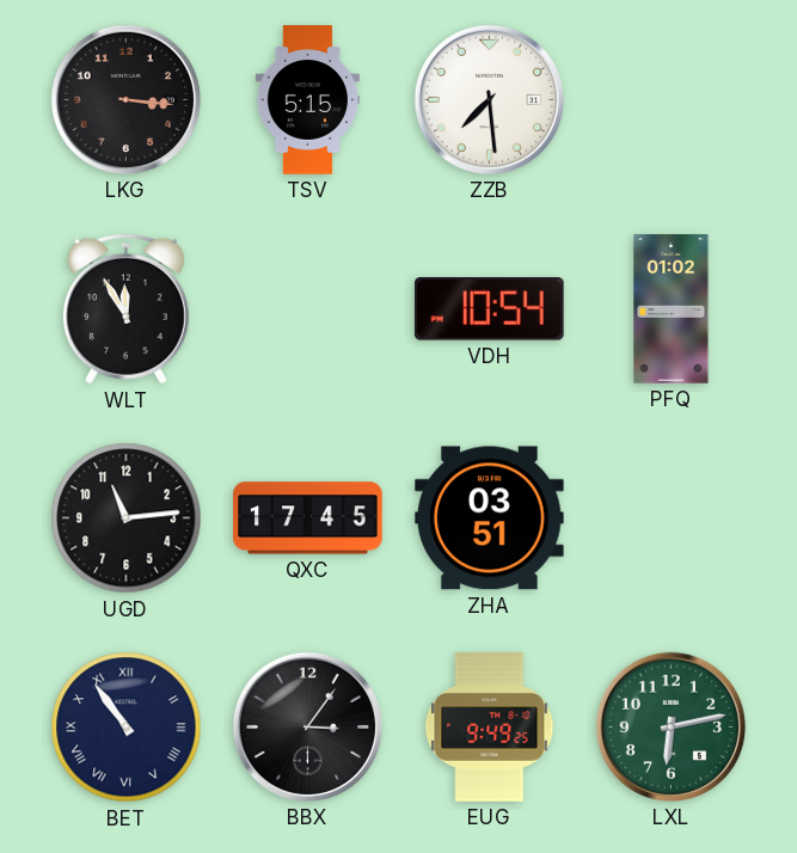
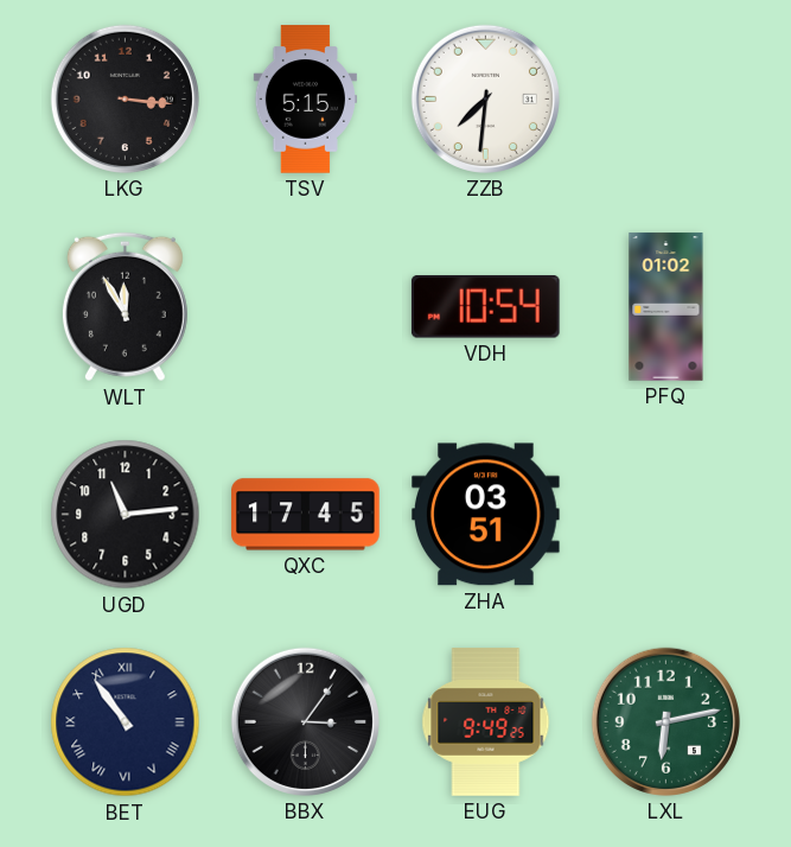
ZZB: 7:29 -> 7:31 (485, 98)
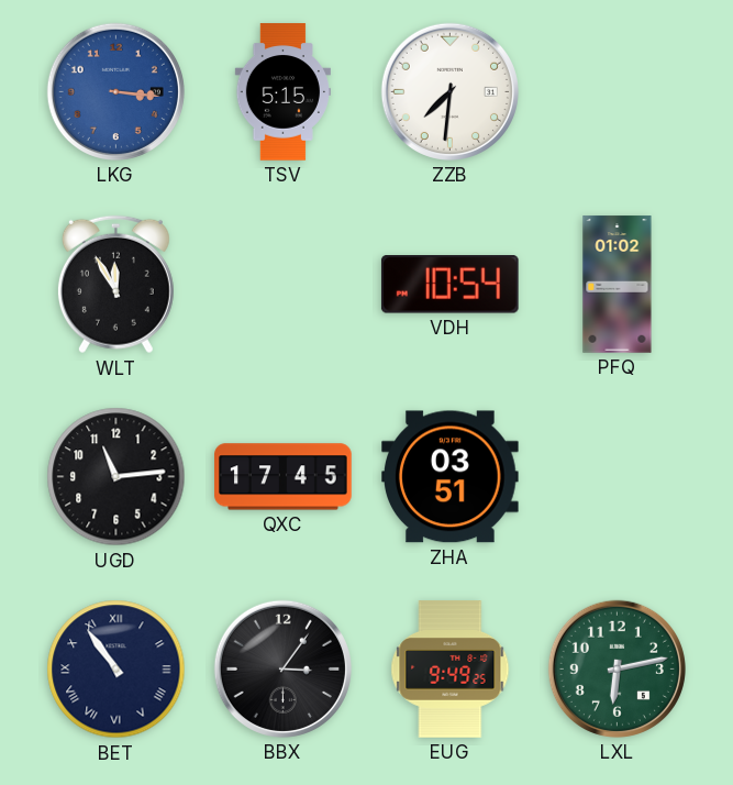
LKG dial: black -> blue (115, 91)
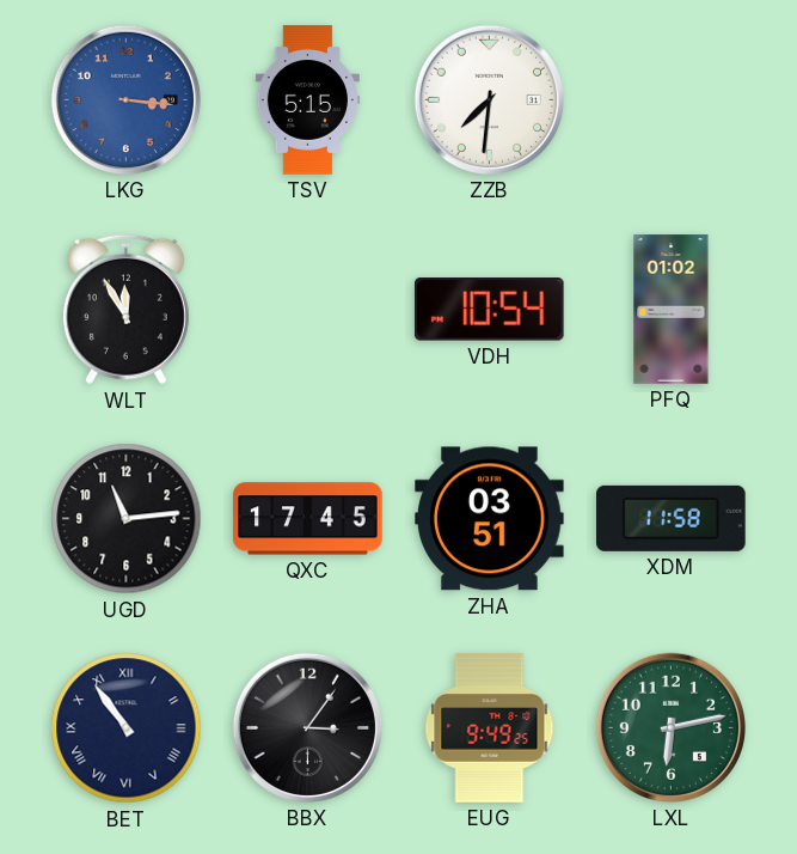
XDM: none -> 11:58 (672, 518)
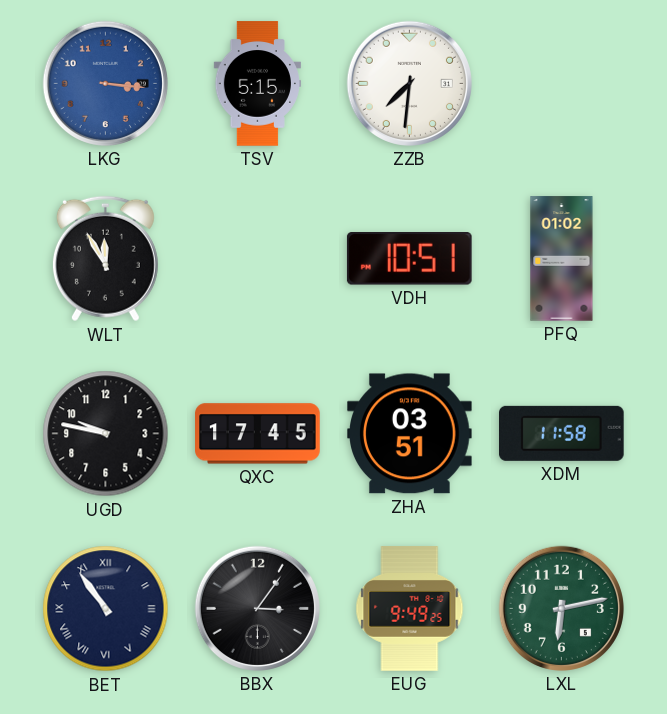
VDH: 10:54 -> 10:51 (409, 259)
UGD: 11:14 -> 9:47 (106, 434)
